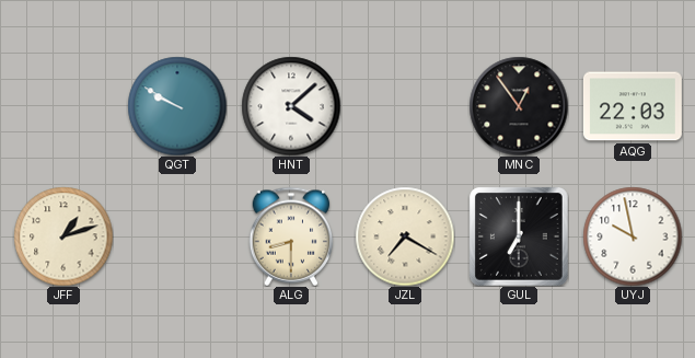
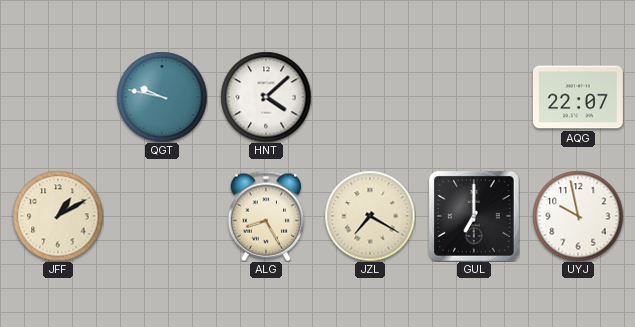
QGT: 9:50 -> 9:47 (162, 97)
MNC: 12:54 -> none (519, 106)
AQG: 22:03 -> 22:07 (578, 97)
JFF: 1:12 -> 1:10 (58, 216)
ALG: 8:30 -> 8:25 (266, 216)
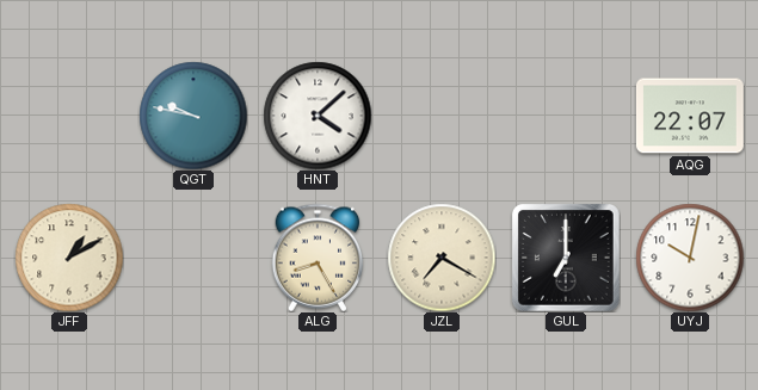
UYJ: 9:58 -> 10:02 (690, 258)
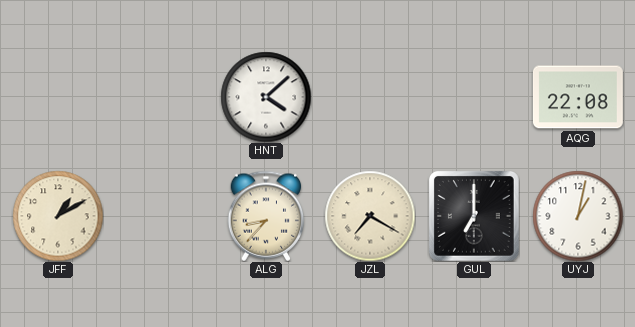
QGT: 9:47 -> none (193, 116)
AQG: 22:07 -> 22:08 (578, 97)
ALG: 8:25 -> 8:37 (266, 216)
UYJ: 10:02 -> 1:02 (578, 216)
